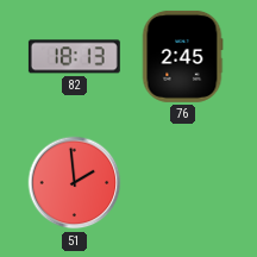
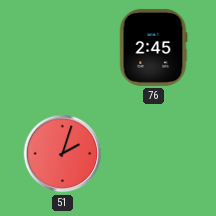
82: 18:13 -> none (74, 57)
51: 1:59 -> 2:03 (63, 154)
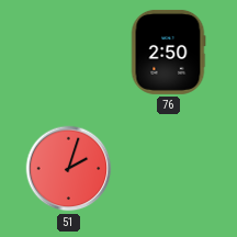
76: 2:45 -> 2:50 (168, 52)
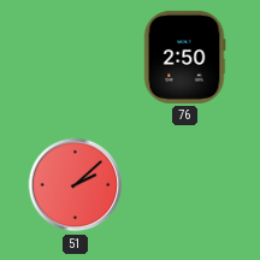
51: 2:03 -> 2:08 (76, 185)
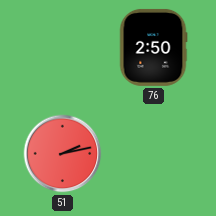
51: 2:08 -> 2:13 (63, 154)
